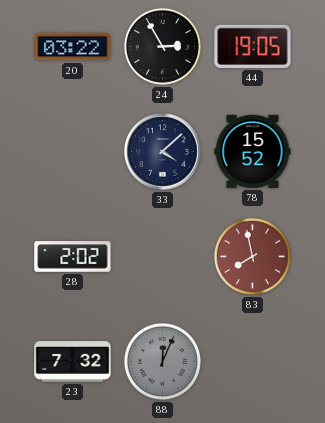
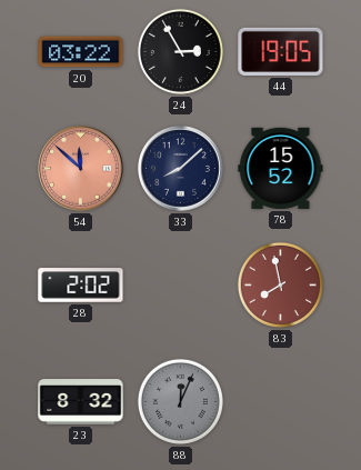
54: none -> 11:52 (81, 169)
33: 4:08 -> 8:08 (181, 169)
23: 7:32 -> 8:32 (81, 402)
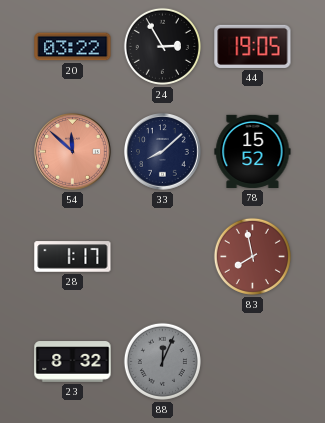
28: 2:02 -> 1:17 (73, 257)
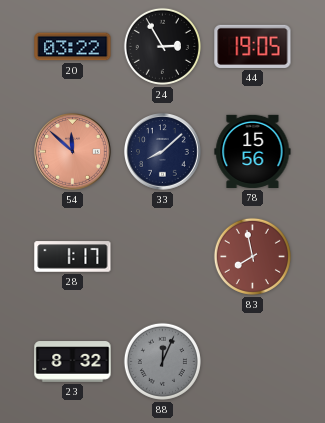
78: 15:52 -> 15:56 (253, 151)
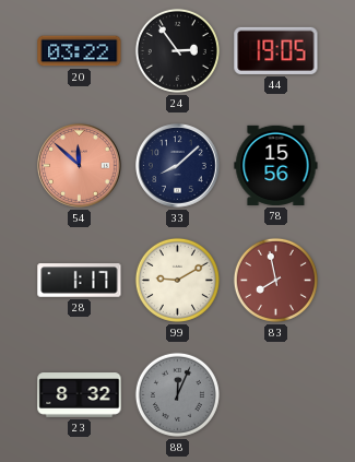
24: 2:55 -> 2:54 (177, 50)
99: none -> 9:10 (177, 280)
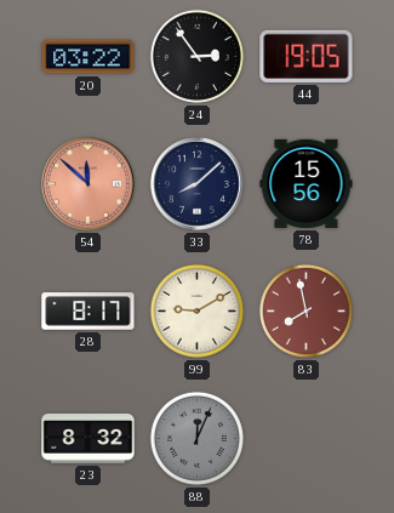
28: 1:17 -> 8:17 (88, 312)
